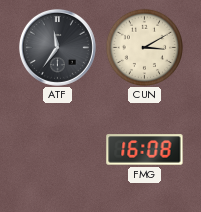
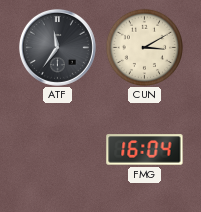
FMG: 16:08 -> 16:04 (145, 150)
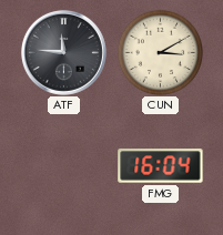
ATF: 11:36 -> 11:46 (63, 52)
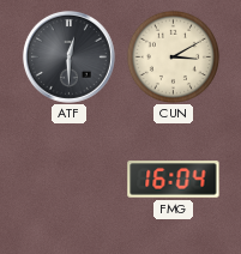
ATF: 11:46 -> 12:30 (68, 56)
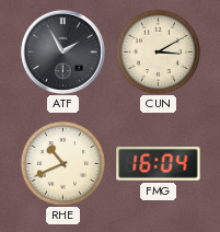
ATF: 12:30 -> 1:55 (62, 51)
RHE: none -> 10:41 (62, 163)
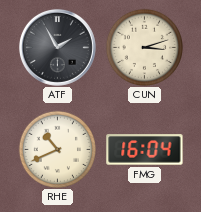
CUN: 3:10 -> 3:12 (144, 47)
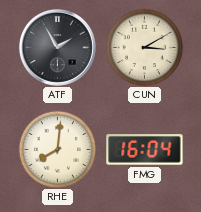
CUN: 3:12 -> 3:10 (144, 47)
RHE: 10:41 -> 8:01 (57, 149)
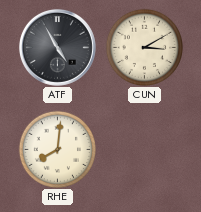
ATF: 1:55 -> 4:55 (57, 47)
FMG: 16:04 -> none (145, 150)
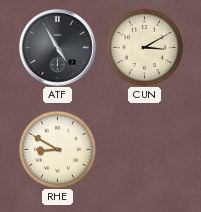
RHE: 8:01 -> 8:50 (57, 149)
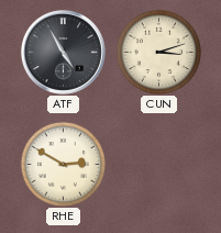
CUN: 3:10 -> 3:12 (158, 52)
RHE: 8:50 -> 2:50 (63, 164)
